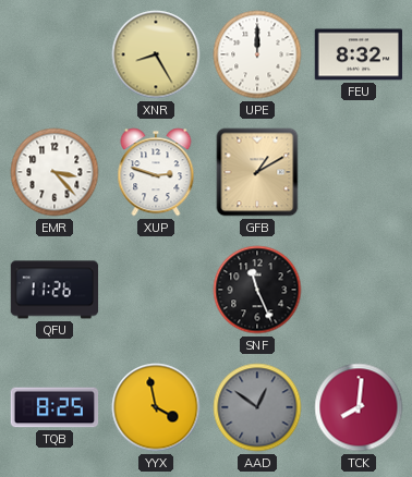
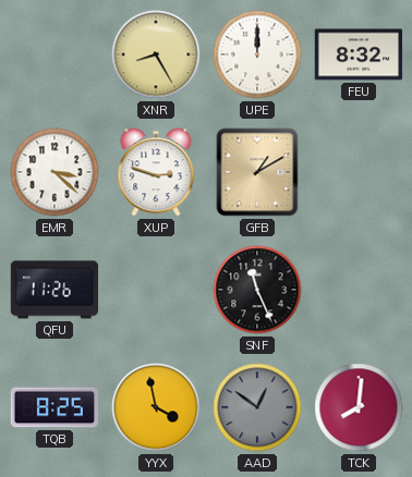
EMR: 3:23 -> 3:22 (54, 172)
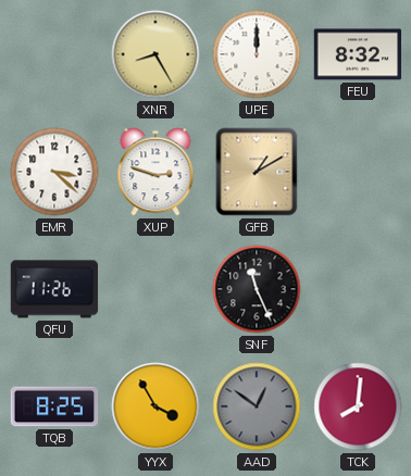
YYX: 3:58 -> 3:55 (155, 406)
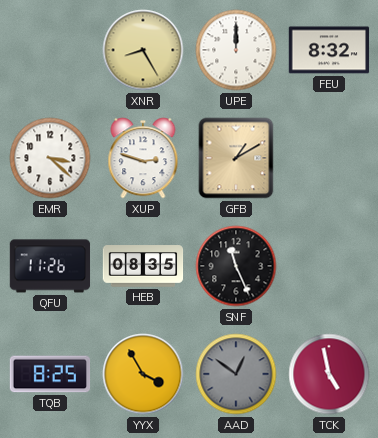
HEB: none -> 08:35 (143, 266)
TCK: 8:01 -> 4:58 (329, 374)
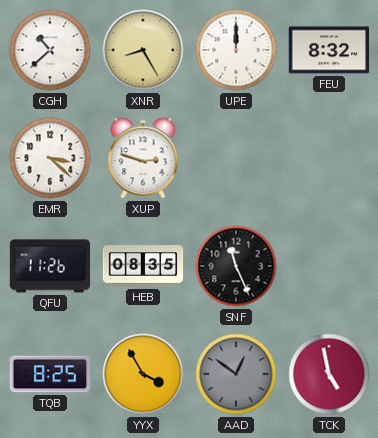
CGH: none -> 10:38 (50, 50)
GFB: 1:10 -> none (236, 158)
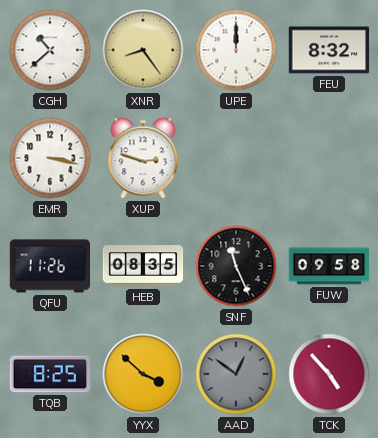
XNR: 8:25 -> 8:24 (143, 50)
EMR: 3:22 -> 3:17 (50, 158)
FUW: none -> 09:58 (329, 266)
YYX: 3:55 -> 3:52 (143, 374)
TCK: 4:58 -> 4:53 (329, 374)
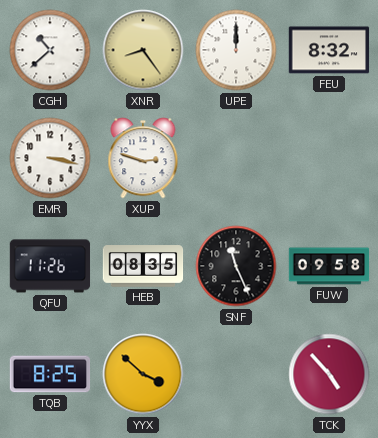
AAD: 12:51 -> none (236, 374)
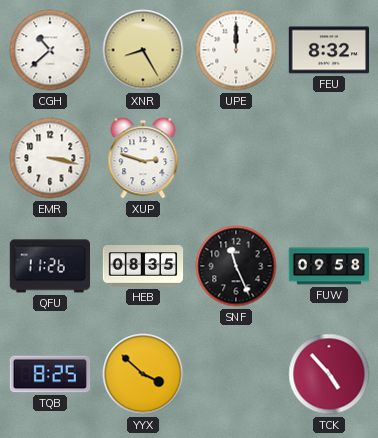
XNR: 8:24 -> 8:25 (143, 50)
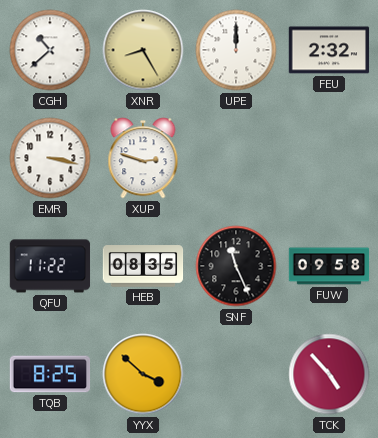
FEU: 8:32 -> 2:32 (329, 50)
QFU: 11:26 -> 11:22 (50, 266)
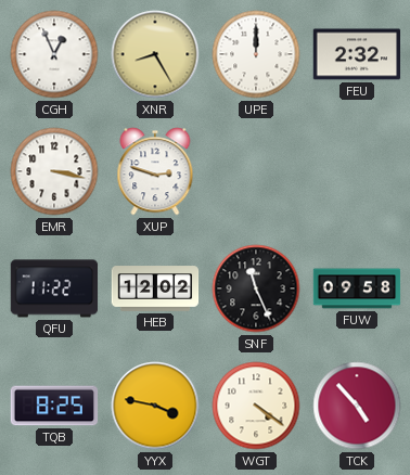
CGH: 10:38 -> 12:56 (54, 54)
HEB: 08:35 -> 12:02 (155, 288)
YYX: 3:52 -> 3:47 (155, 406)
WGT: none -> 4:21 (256, 406)
